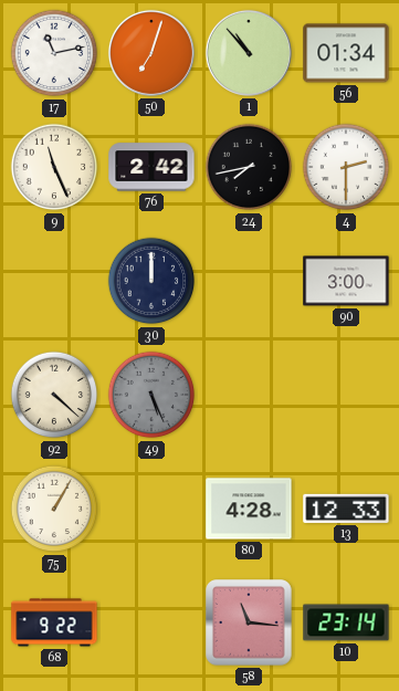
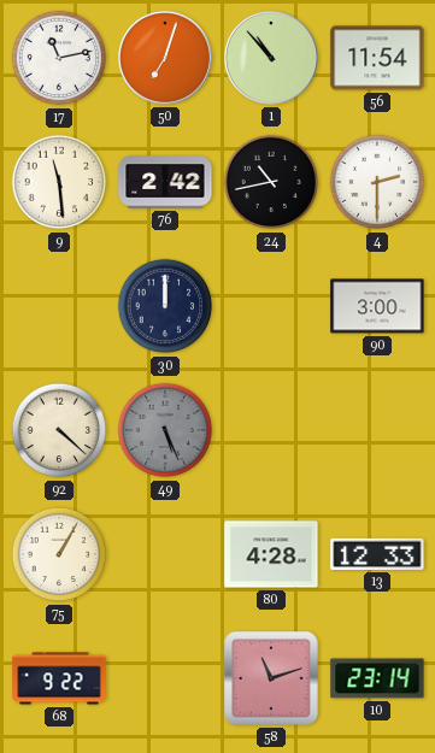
56: 01:34 -> 11:54 (377, 58)
9: 11:26 -> 11:29 (59, 182)
24: 7:43 -> 10:43 (271, 182)
58: 11:16 -> 11:12 (271, 678)
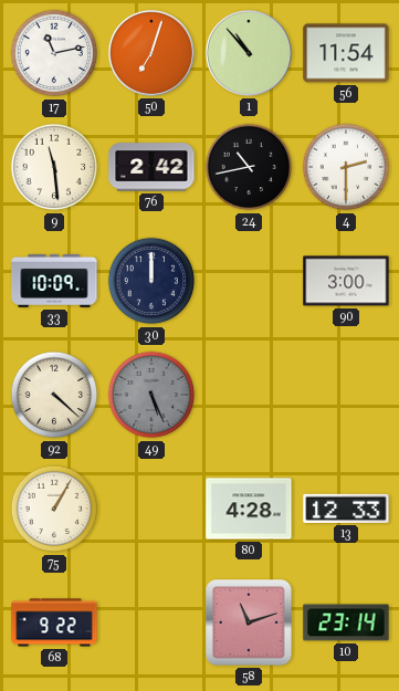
33: none -> 10:09 (54, 281)
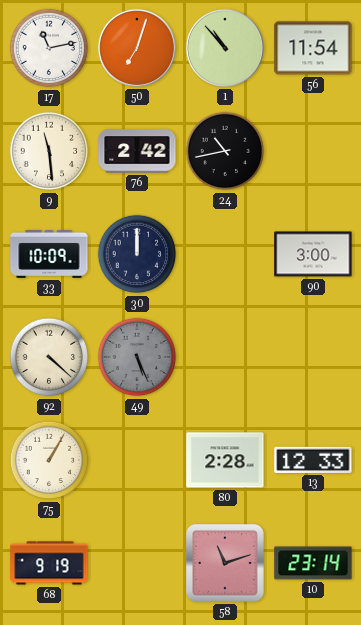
4: 2:30 -> none (346, 167)
80: 4:28 -> 2:28 (225, 460)
68: 9:22 -> 9:19 (49, 563)
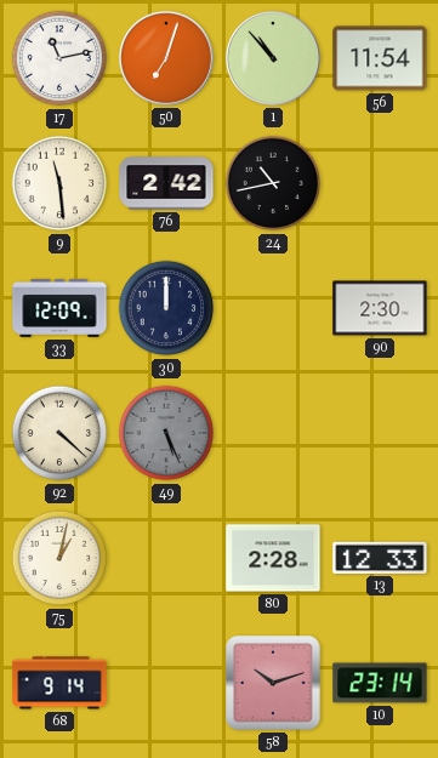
33: 10:09 -> 12:09 (59, 308)
90: 3:00 -> 2:30 (380, 308)
75: 1:05 -> 1:02 (59, 558)
68: 9:19 -> 9:14 (59, 683)
58: 11:12 -> 10:12 (273, 683)
